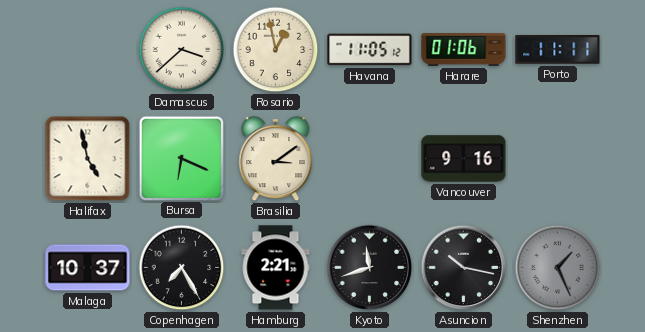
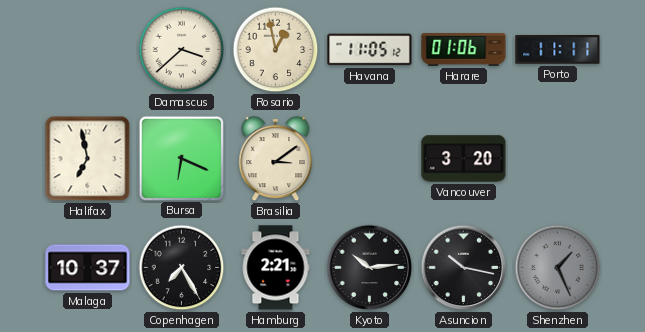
Halifax: 4:58 -> 6:58 (88, 159)
Vancouver: 9:16 -> 3:20 (464, 159)
Kyoto: 11:42 -> 10:14 (370, 268)
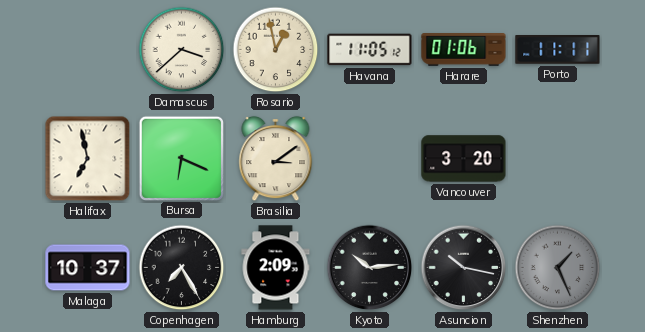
Hamburg: 2:21 -> 2:09 (276, 268)
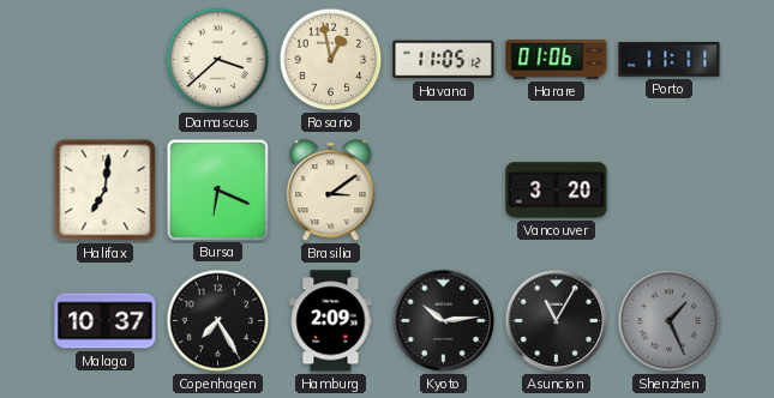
Halifax: 6:58 -> 7:01 (106, 191)
Asuncion: 10:17 -> 11:05 (557, 321)
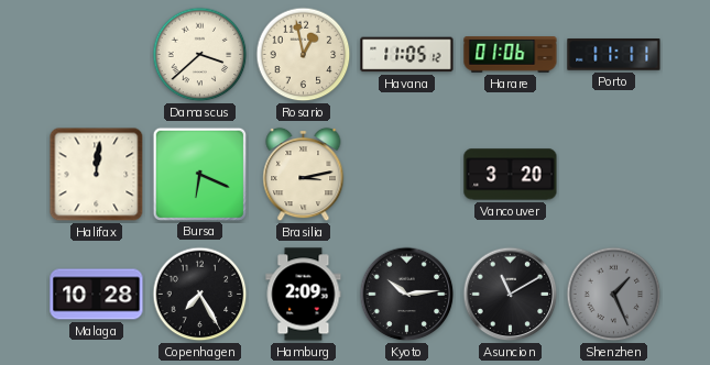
Halifax: 7:01 -> 12:01 (97, 175)
Brasilia: 3:09 -> 3:13 (304, 175)
Malaga: 10:37 -> 10:28 (97, 295)
Asuncion: 11:05 -> 11:10 (511, 295)
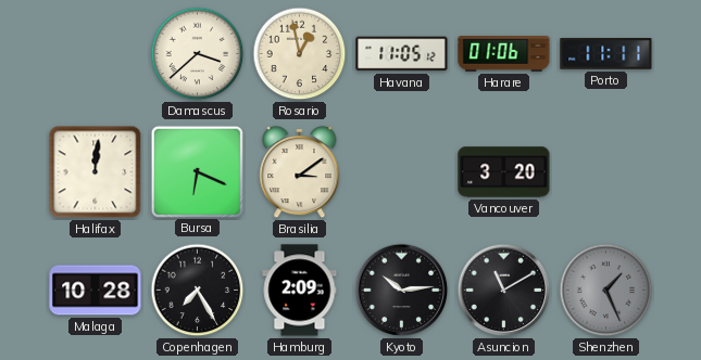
Brasilia: 3:13 -> 3:09 (300, 172)
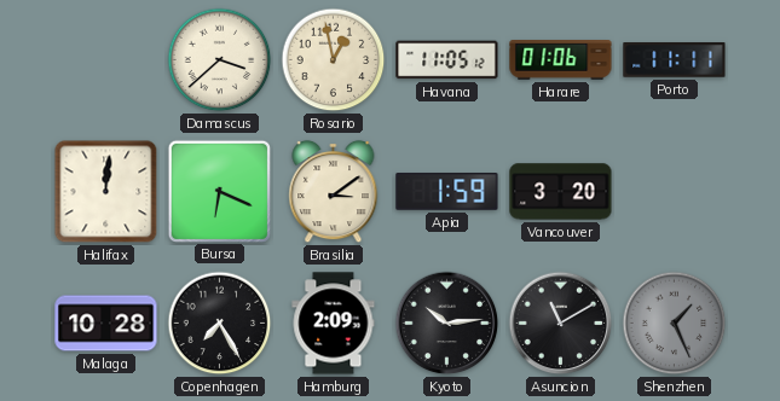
Apia: none -> 1:59 (447, 192)
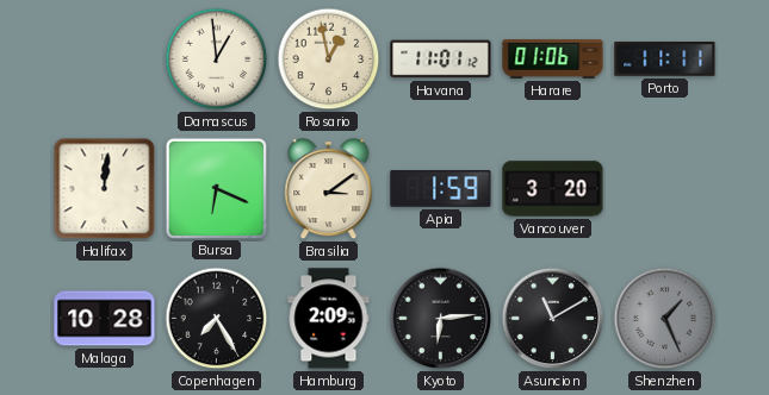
Damascus: 3:38 -> 12:59 (217, 59)
Havana: 11:05 -> 11:01 (441, 59)
Kyoto: 10:14 -> 6:14 (441, 319)
